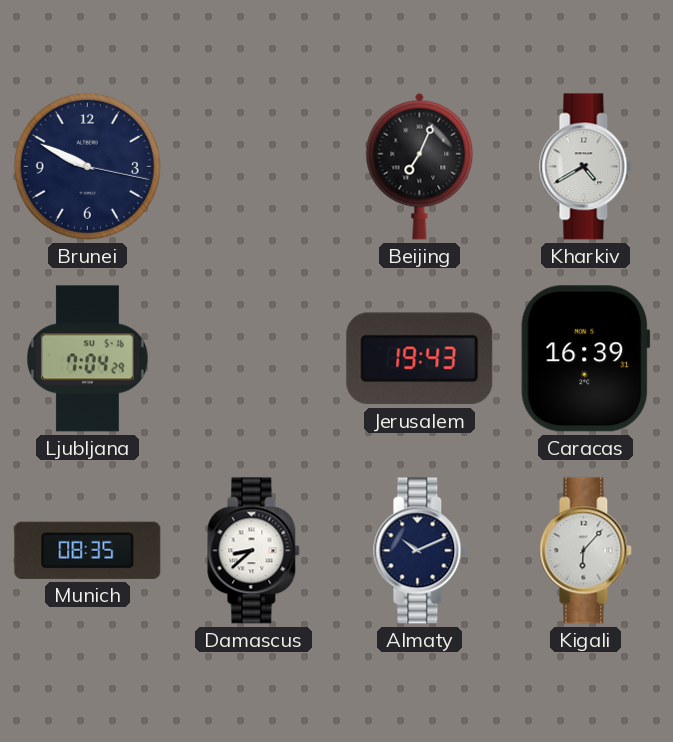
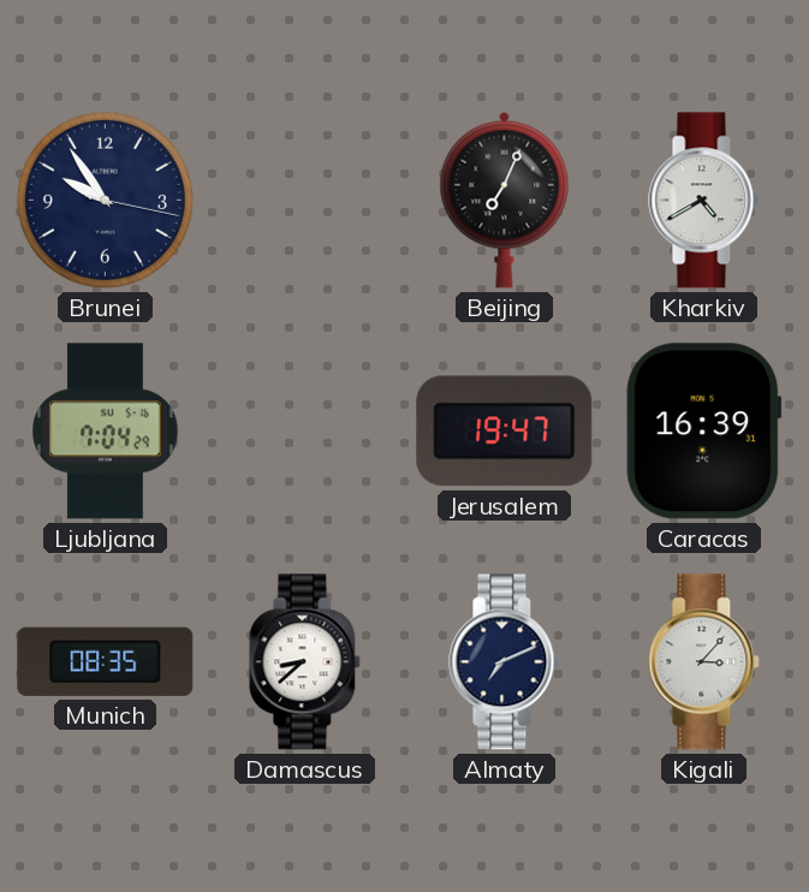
Brunei: 9:49 -> 9:54 (105, 200)
Jerusalem: 19:43 -> 19:47 (505, 432)
Almaty: 10:11 -> 7:11 (505, 662)
Kigali: 6:07 -> 3:07 (704, 662)
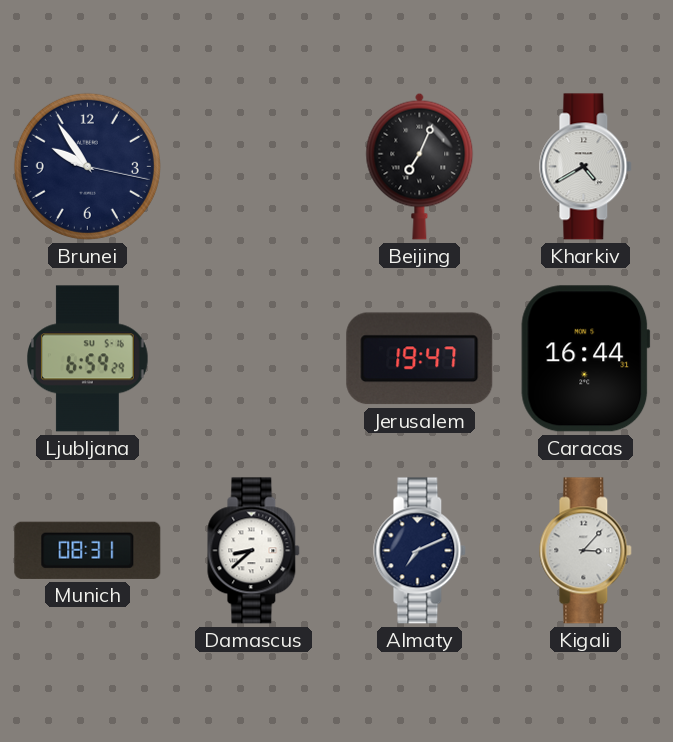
Ljubljana: 7:04 -> 6:59 (88, 359)
Caracas: 16:39 -> 16:44 (586, 359)
Munich: 08:35 -> 08:31 (88, 550)
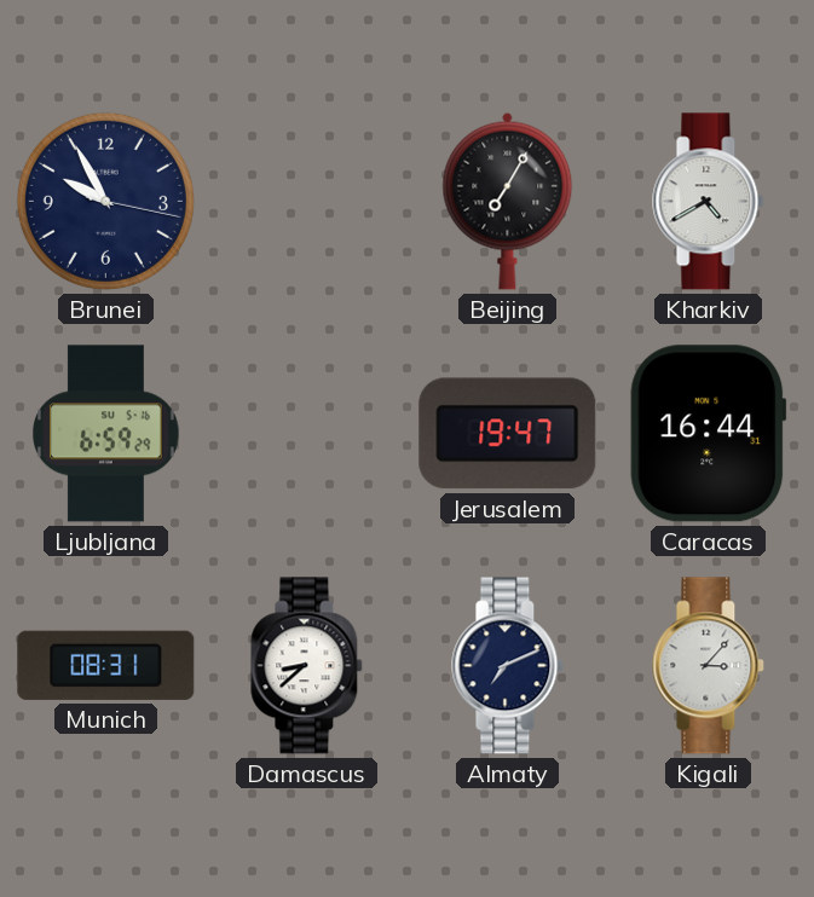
Brunei: 9:54 -> 9:55 (105, 201)
Beijing: 7:04 -> 7:05 (508, 201)
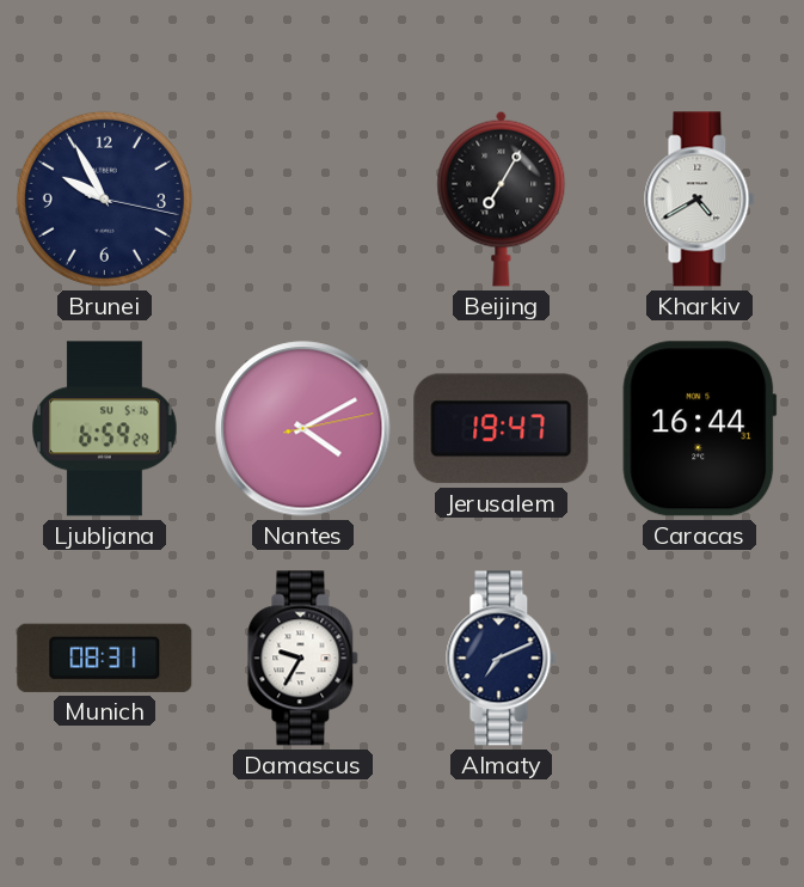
Nantes: none -> 4:10 (303, 429)
Damascus: 8:38 -> 9:35 (303, 659)
Kigali: 3:07 -> none (709, 666)
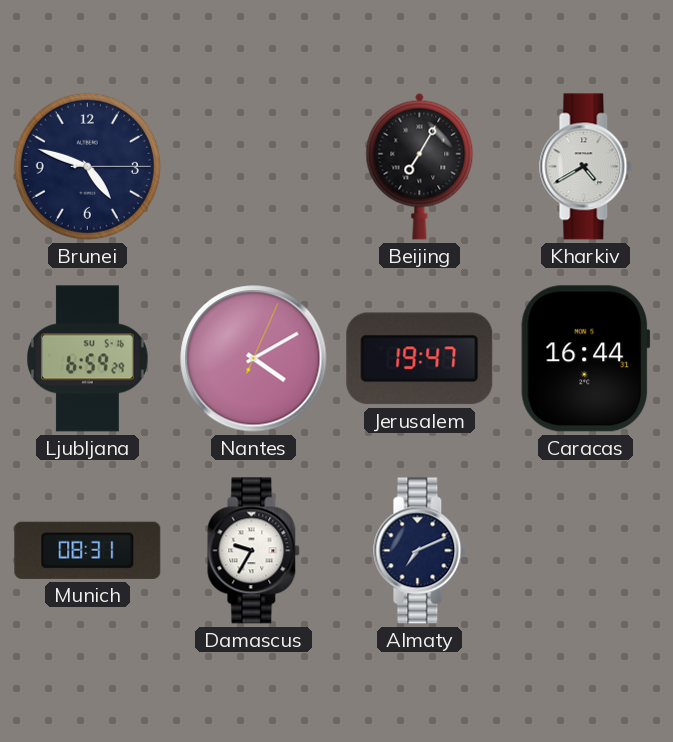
Brunei: 9:55 -> 4:48 (87, 166)
Nantes: 4:10:13 -> 4:10:04 (254, 359)
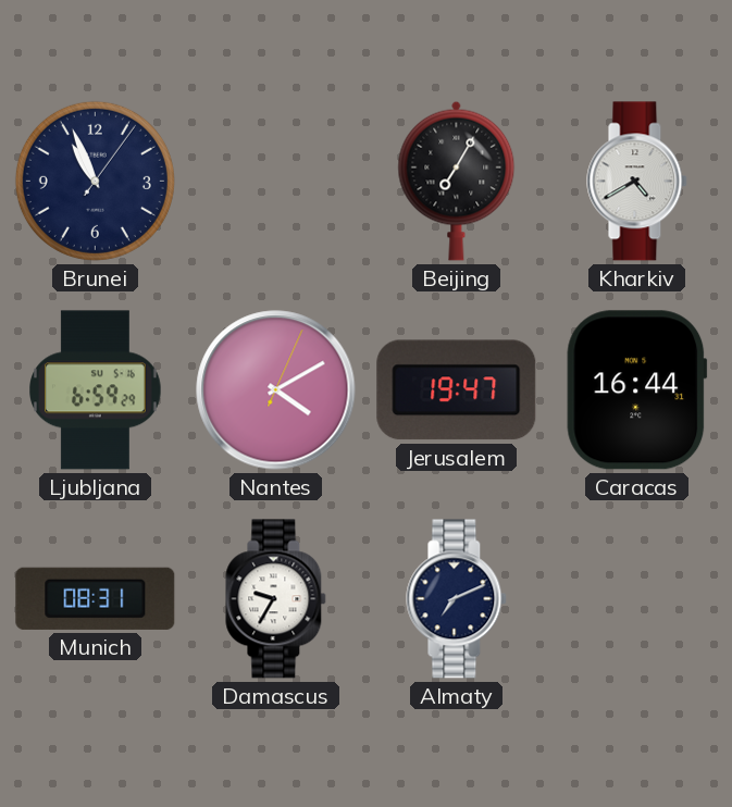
Brunei: 4:48 -> 10:56 (95, 181)
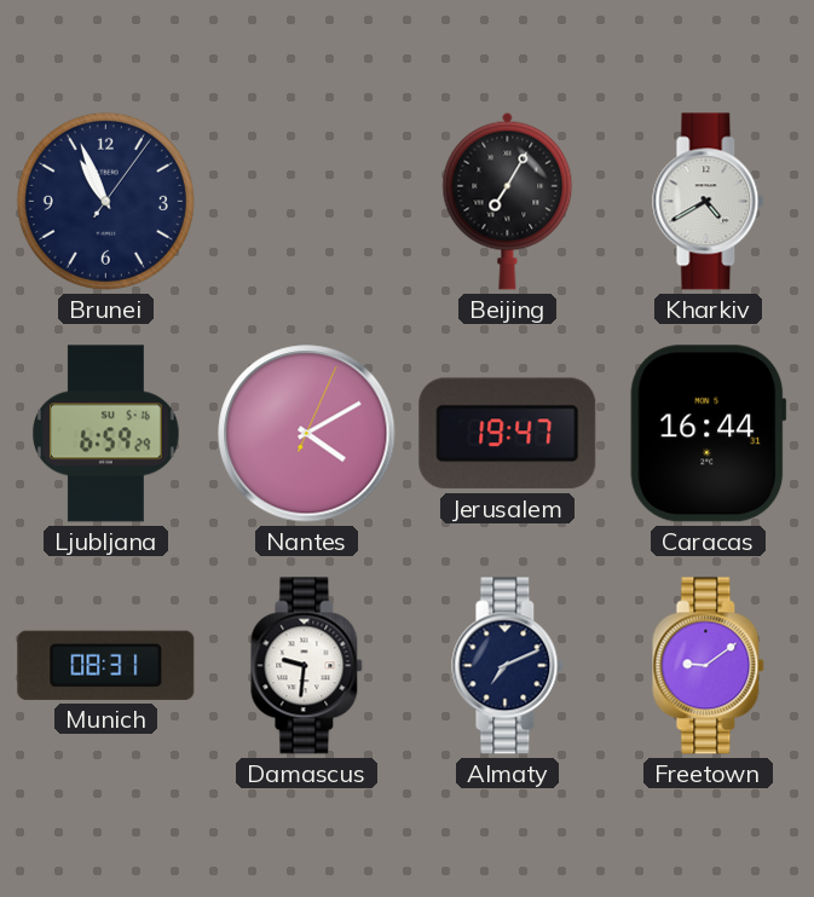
Damascus: 9:35 -> 9:31 (307, 666)
Freetown: none -> 9:09 (709, 666)
